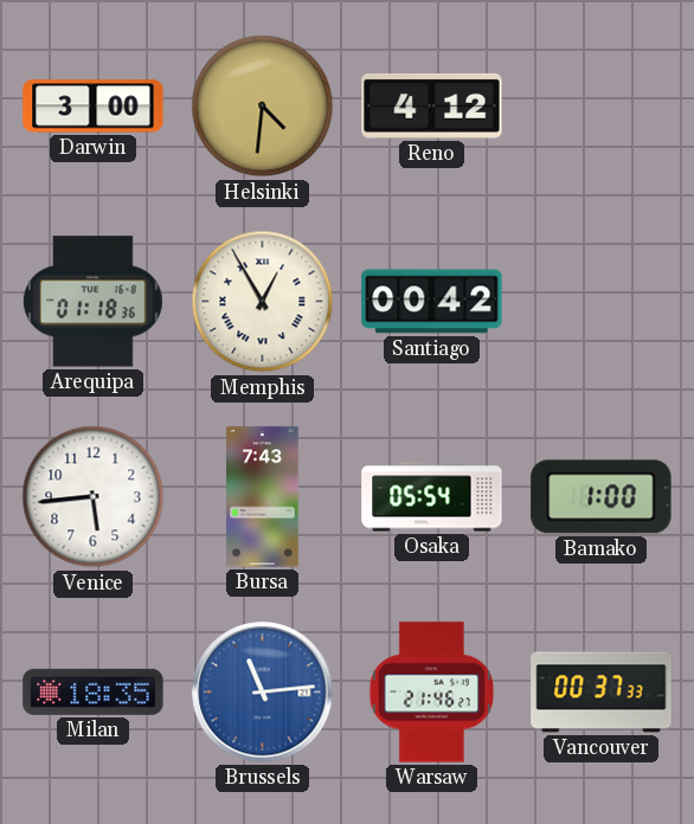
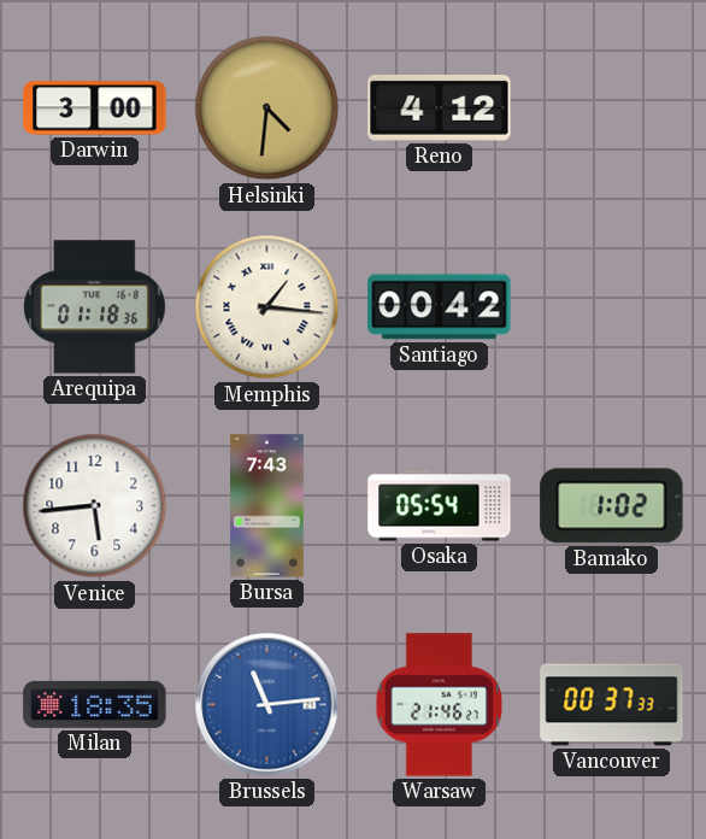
Memphis: 12:55 -> 1:16 (267, 307)
Bamako: 1:00 -> 1:02 (612, 506)
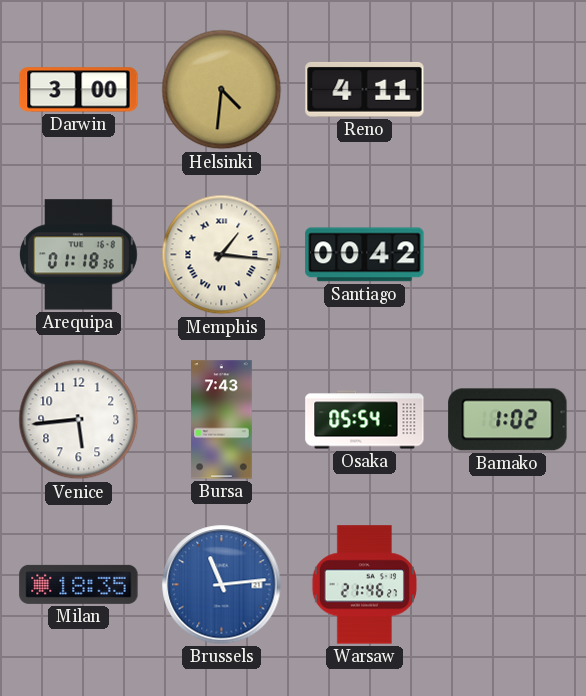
Reno: 4:12 -> 4:11 (365, 90)
Vancouver: 00:37 -> none (612, 705)
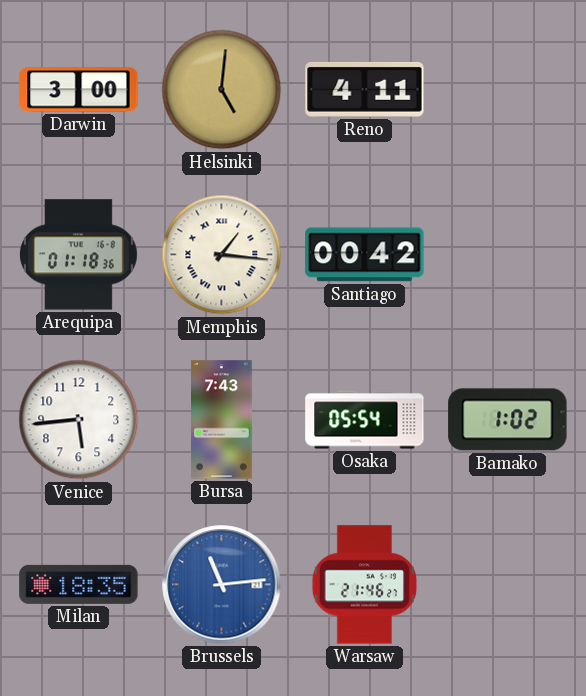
Helsinki: 4:31 -> 5:01 (222, 90)
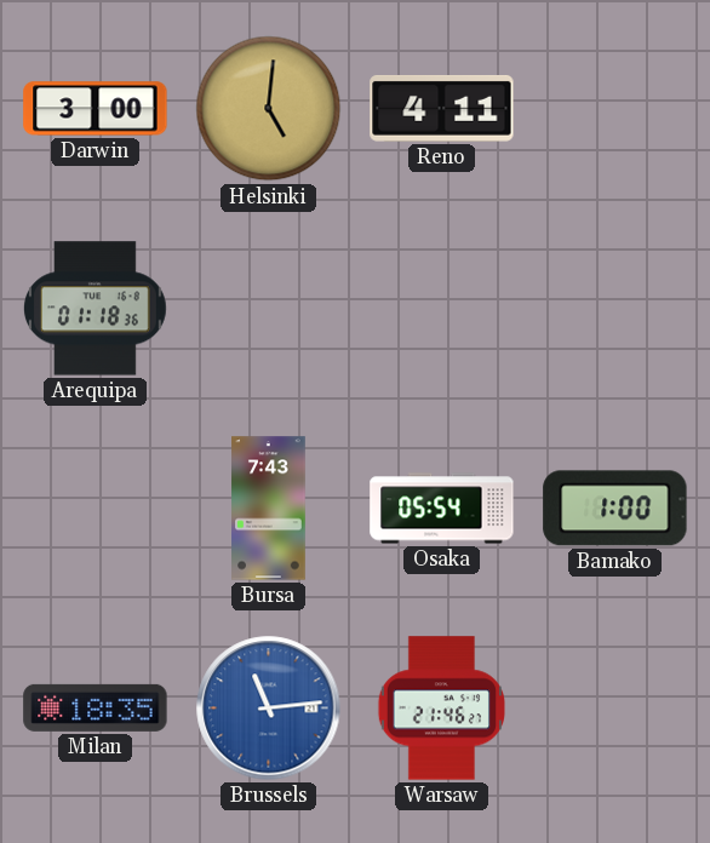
Memphis: 1:16 -> none (222, 255)
Santiago: 00:42 -> none (365, 255)
Venice: 5:44 -> none (79, 420)
Bamako: 1:02 -> 1:00 (615, 509)
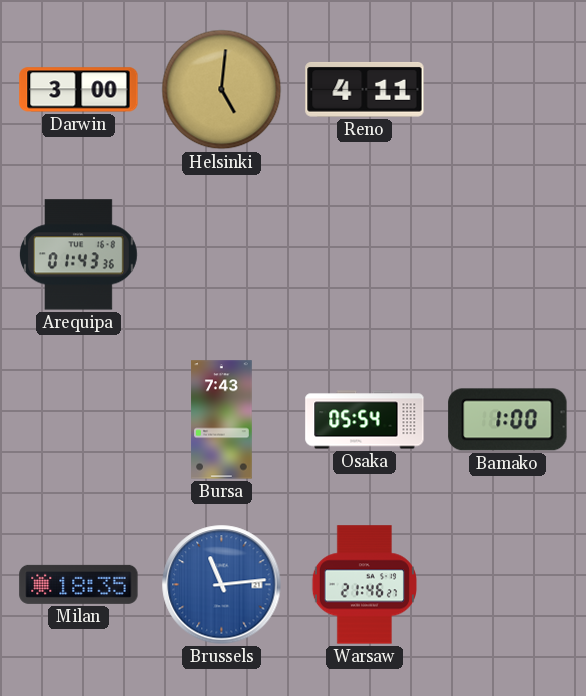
Arequipa: 01:18 -> 01:43 (78, 255)
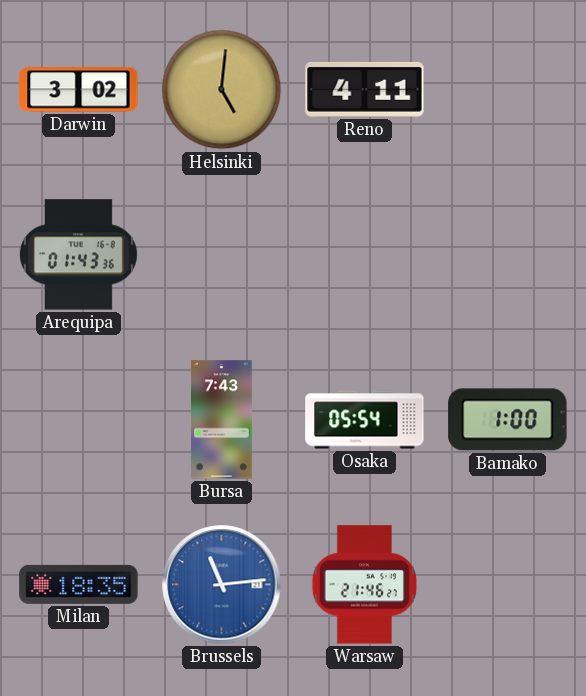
Darwin: 3:00 -> 3:02 (79, 90)
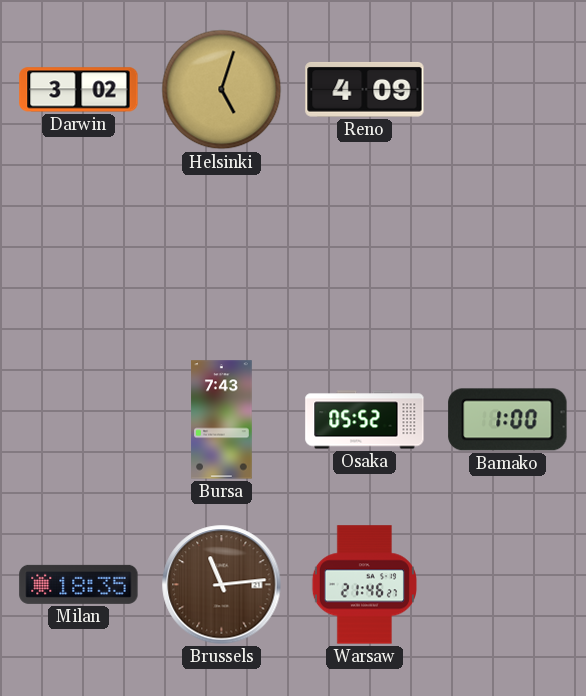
Helsinki: 5:01 -> 5:03 (222, 90)
Reno: 4:11 -> 4:09 (365, 90)
Arequipa: 01:43 -> none (78, 255)
Osaka: 05:54 -> 05:52 (365, 420)
Brussels dial: blue -> brown (222, 585)
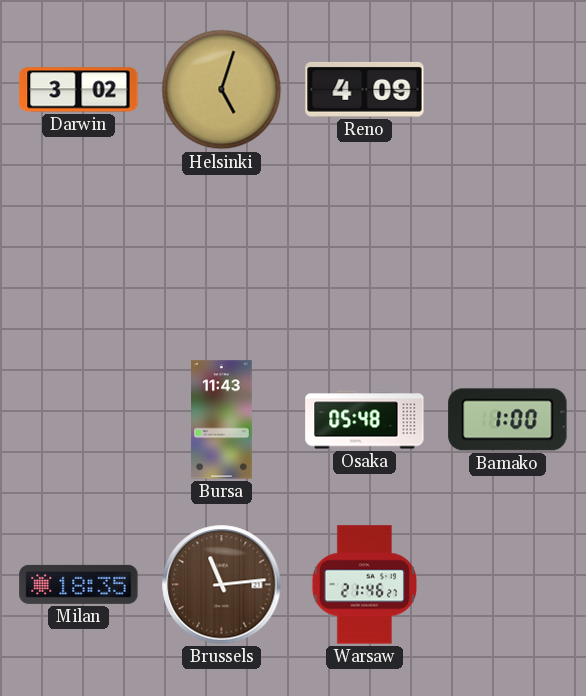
Bursa: 7:43 -> 11:43 (222, 420)
Osaka: 05:52 -> 05:48 (365, 420)
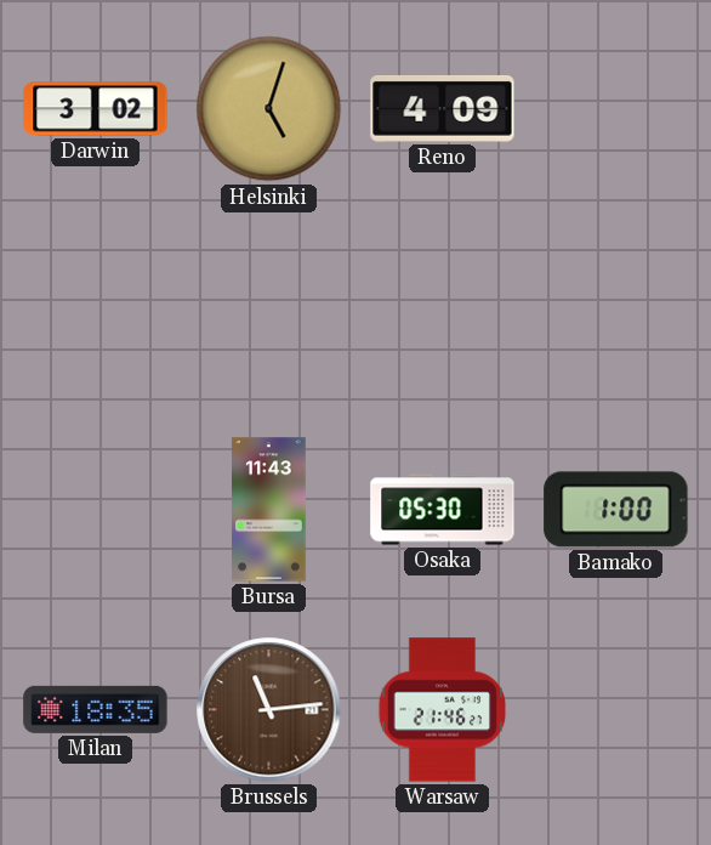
Osaka: 05:48 -> 05:30 (443, 510)
